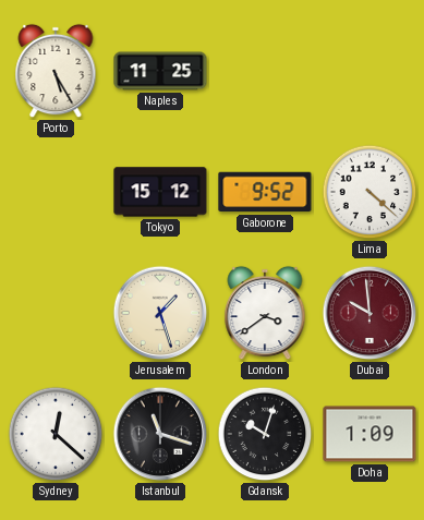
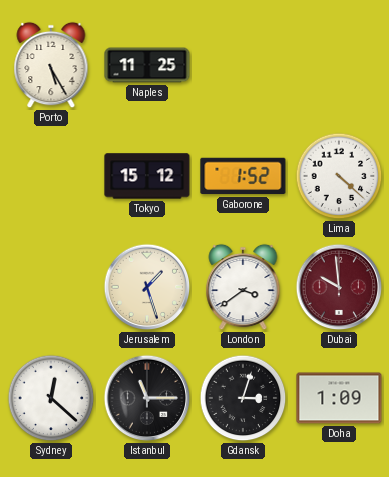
Gaborone: 9:52 -> 1:52 (243, 176)
Istanbul: 11:18 -> 11:15 (147, 398)
Gdansk: 10:03 -> 3:03 (243, 398)
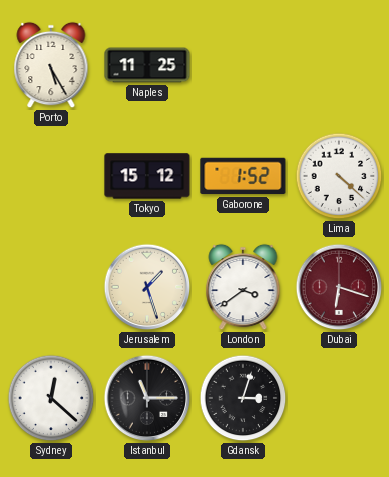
Dubai: 9:59 -> 6:18 (339, 287)
Doha: 1:09 -> none (339, 398)
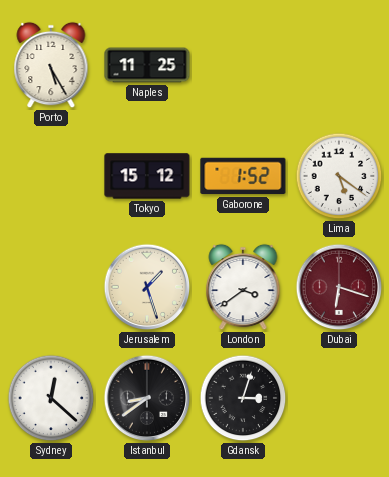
Lima: 4:22 -> 5:21 (339, 176)
Istanbul: 11:15 -> 8:39 (147, 398)
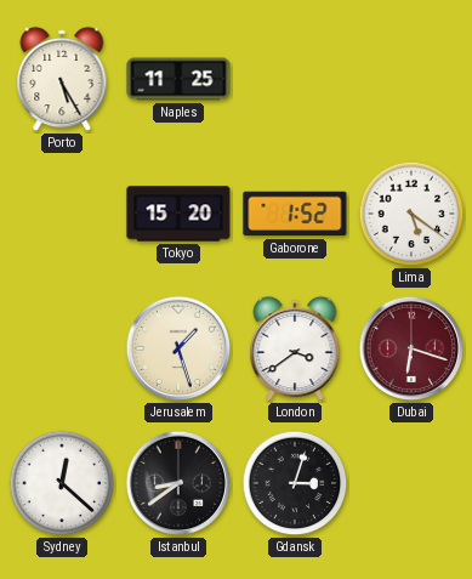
Tokyo: 15:12 -> 15:20 (178, 214)
